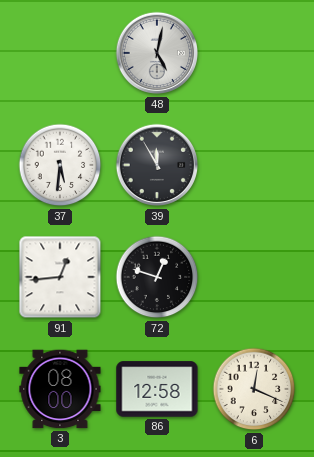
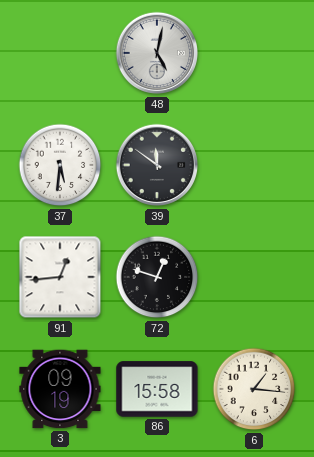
39: 11:55 -> 11:51 (157, 165)
3: 08:00 -> 09:19 (60, 389)
86: 12:58 -> 15:58 (157, 389)
6: 12:19 -> 1:16 (254, 389)
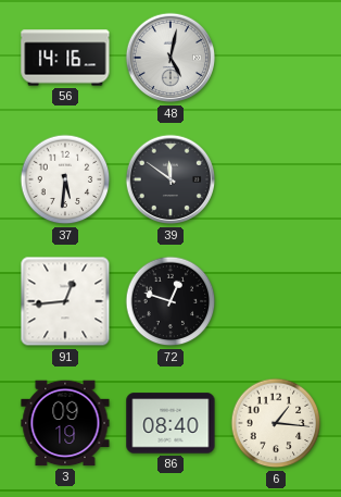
56: none -> 14:16 (65, 58)
86: 15:58 -> 08:40 (171, 423)
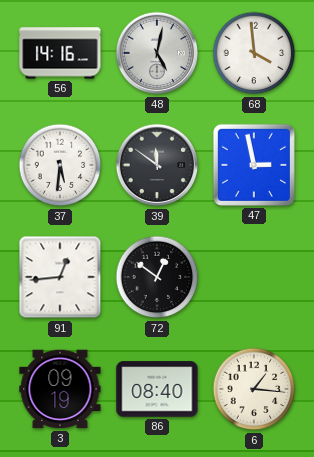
68: none -> 3:59 (254, 53)
47: none -> 2:58 (254, 165)
72: 12:48 -> 12:51 (157, 277)
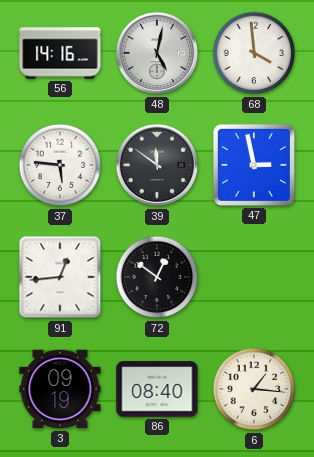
37: 5:31 -> 5:46 (60, 165)
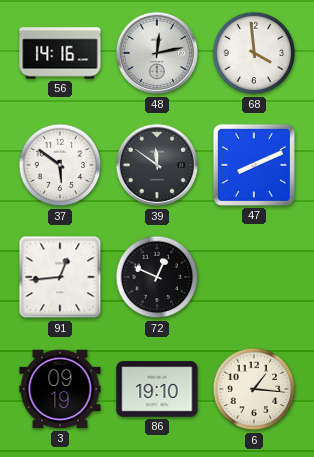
48: 5:02 -> 12:13 (157, 53)
37: 5:46 -> 5:51 (60, 165)
47: 2:58 -> 8:11 (254, 165)
72: 12:51 -> 12:49 (157, 277)
86: 08:40 -> 19:10 (157, 389)
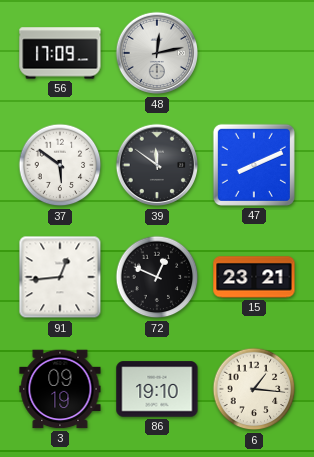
56: 14:16 -> 17:09 (60, 53)
68: 3:59 -> none (254, 53)
15: none -> 23:21 (254, 277)
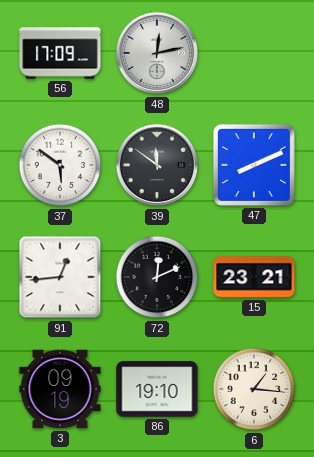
72: 12:49 -> 12:11 (157, 277)
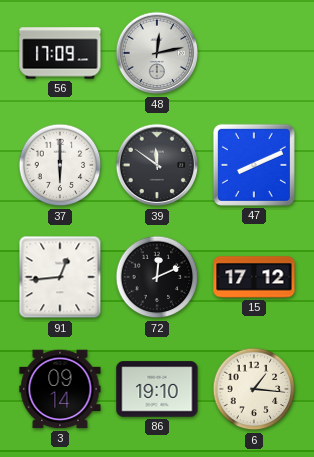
37: 5:51 -> 6:00 (60, 165)
15: 23:21 -> 17:12 (254, 277)
3: 09:19 -> 09:14 (60, 389)
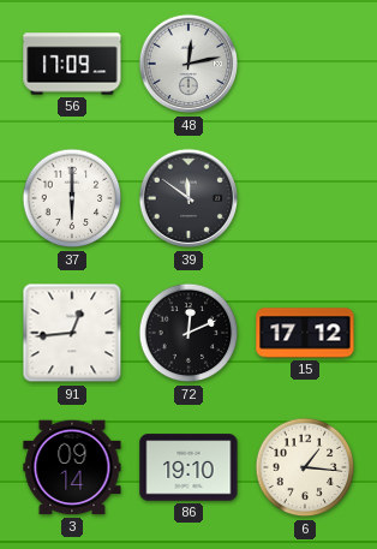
47: 8:11 -> none (254, 165)
